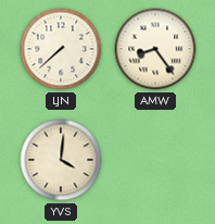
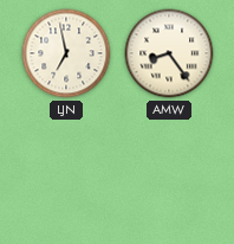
LJN: 7:38 -> 6:58 (66, 53)
YVS: 4:01 -> none (61, 160)
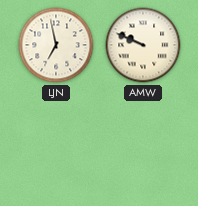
AMW: 8:24 -> 9:49 (143, 45)
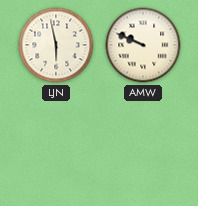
LJN: 6:58 -> 5:58 (56, 45)
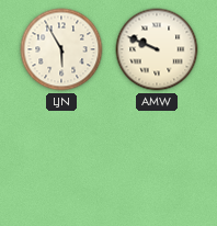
LJN: 5:58 -> 5:55 (61, 49)
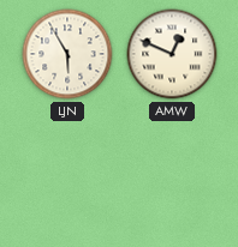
AMW: 9:49 -> 12:49 (172, 54)
